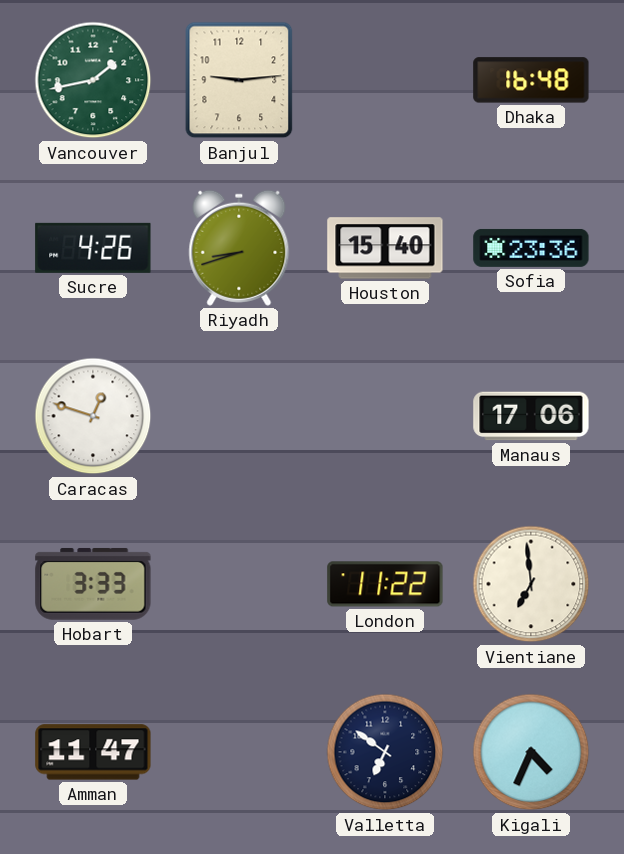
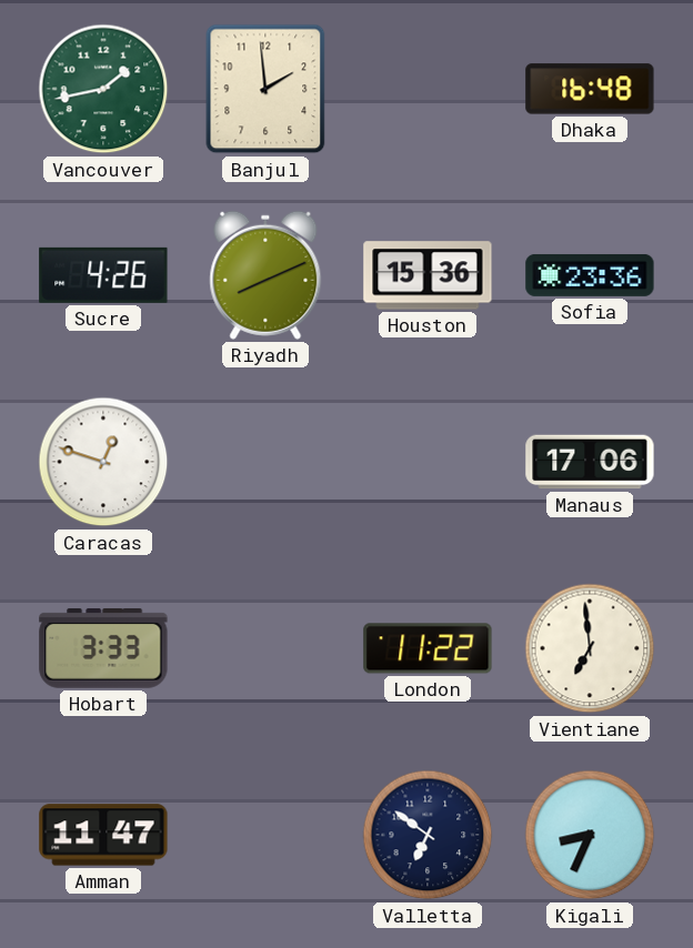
Banjul: 9:14 -> 1:59 (265, 89)
Riyadh: 8:42 -> 8:11 (265, 275)
Houston: 15:40 -> 15:36 (428, 275)
Kigali: 4:34 -> 8:34 (590, 835)
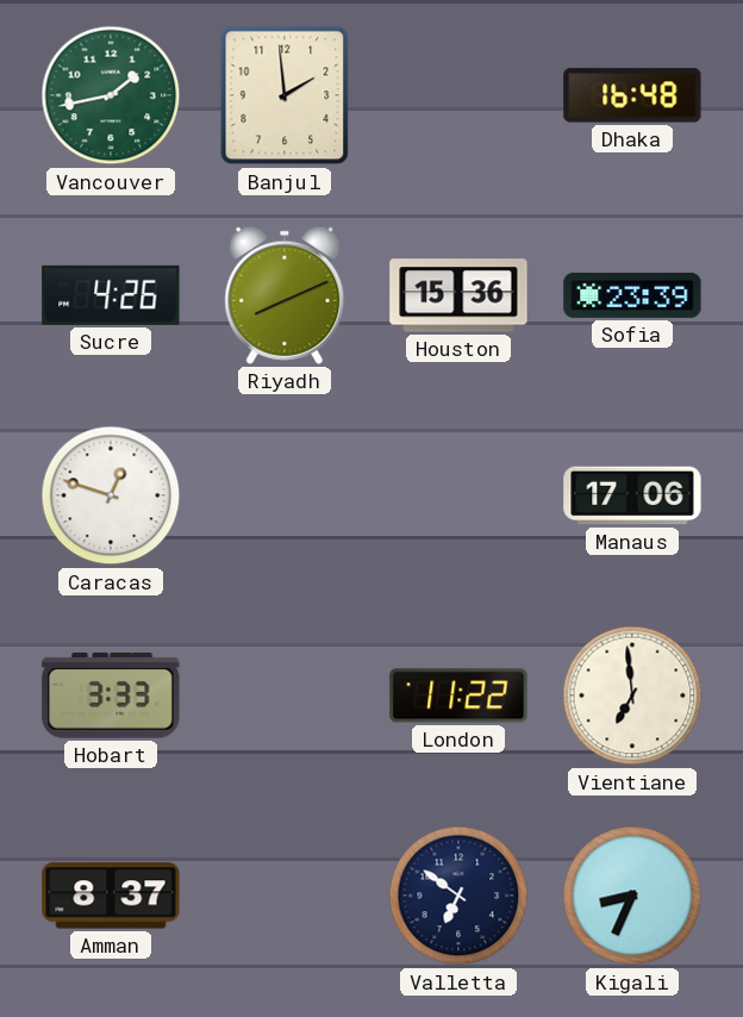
Sofia: 23:36 -> 23:39 (632, 295)
Amman: 11:47 -> 8:37 (111, 896)
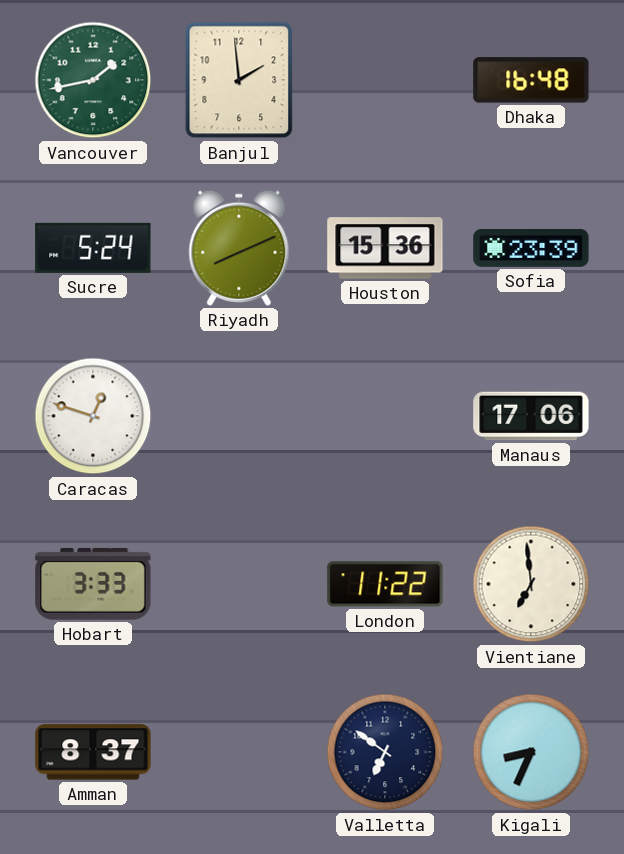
Sucre: 4:26 -> 5:24 (93, 248)
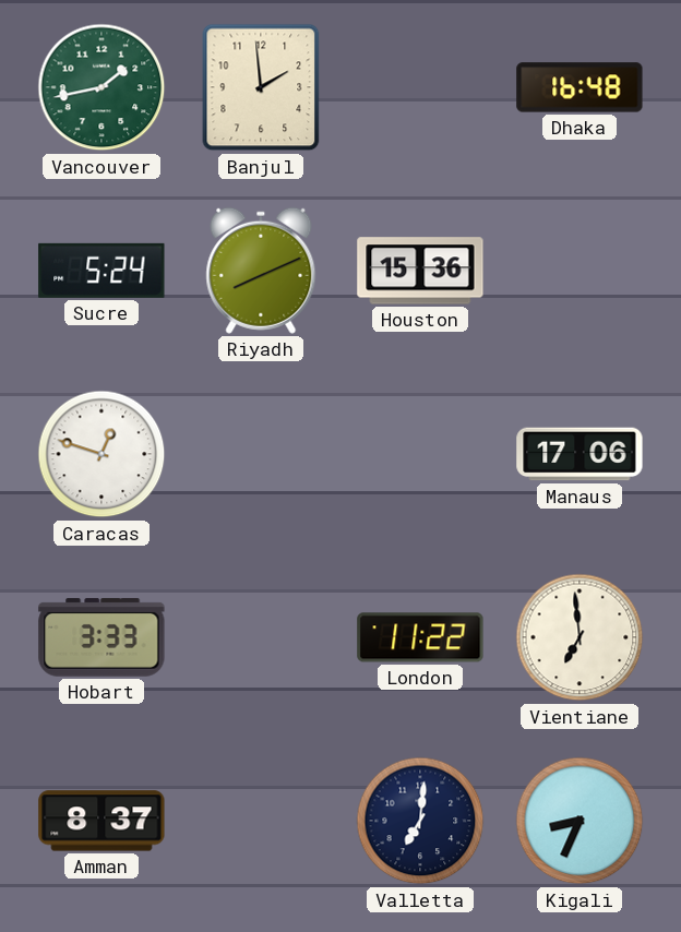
Sofia: 23:39 -> none (531, 248)
Valletta: 6:51 -> 7:01 (420, 821)
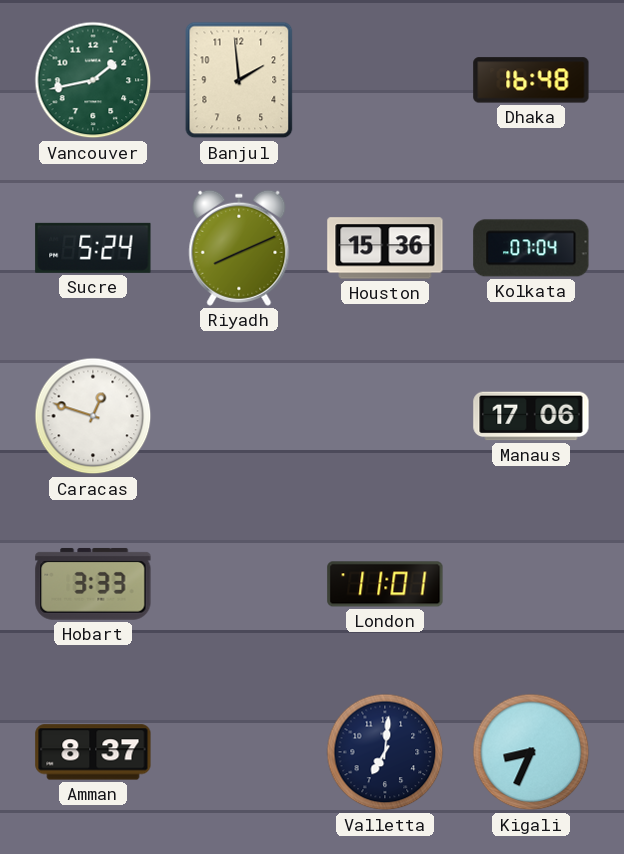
Kolkata: none -> 07:04 (531, 248)
London: 11:22 -> 11:01 (385, 584)
Vientiane: 6:59 -> none (580, 637)
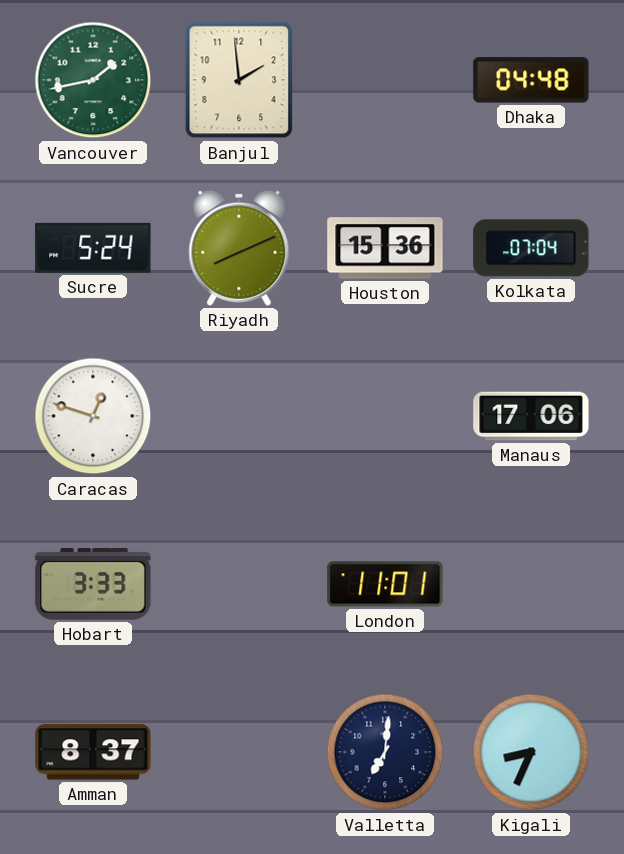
Dhaka: 16:48 -> 04:48 (531, 80)
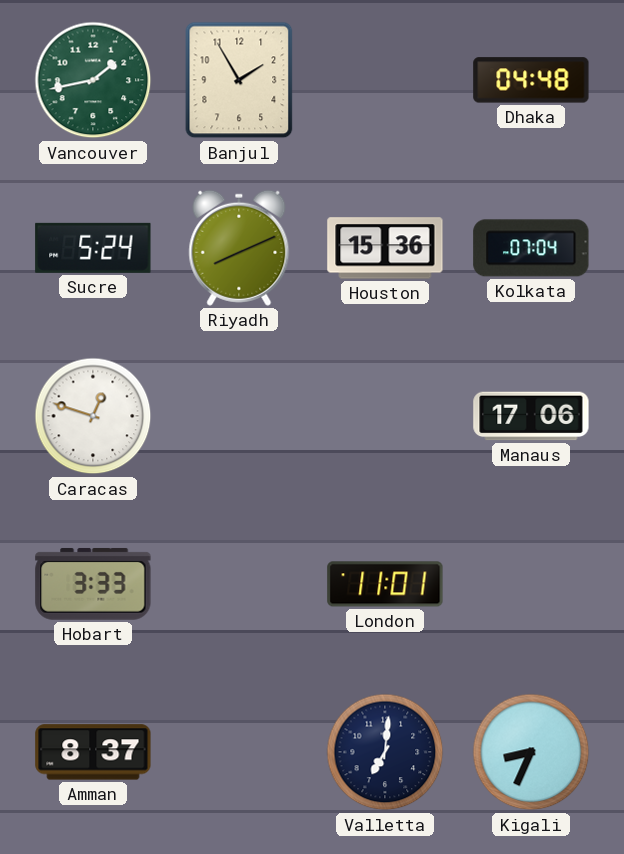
Banjul: 1:59 -> 1:55 (239, 80)
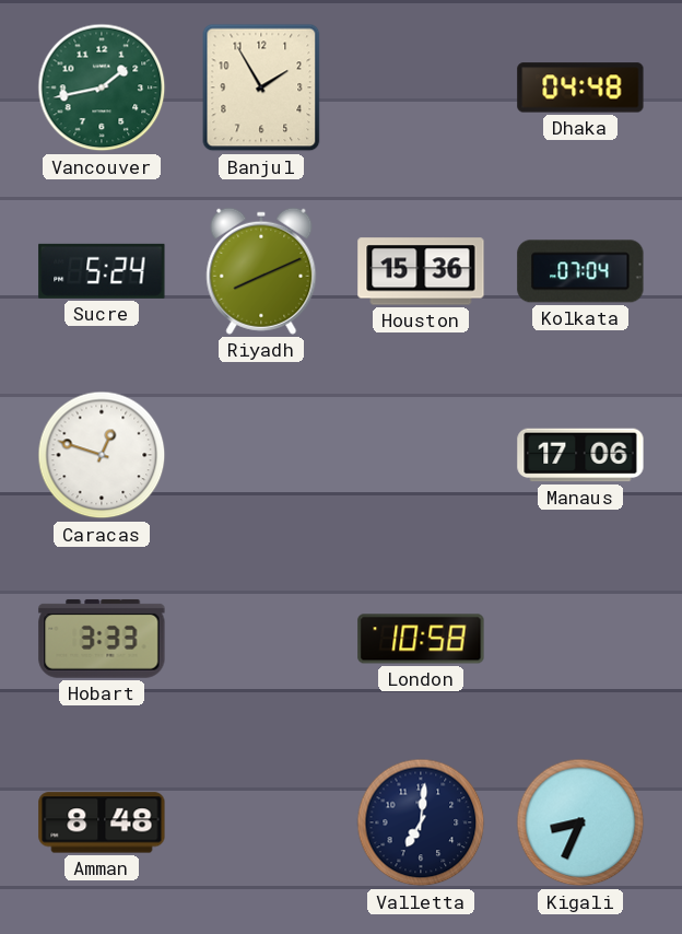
London: 11:01 -> 10:58 (421, 639)
Amman: 8:37 -> 8:48 (102, 822)
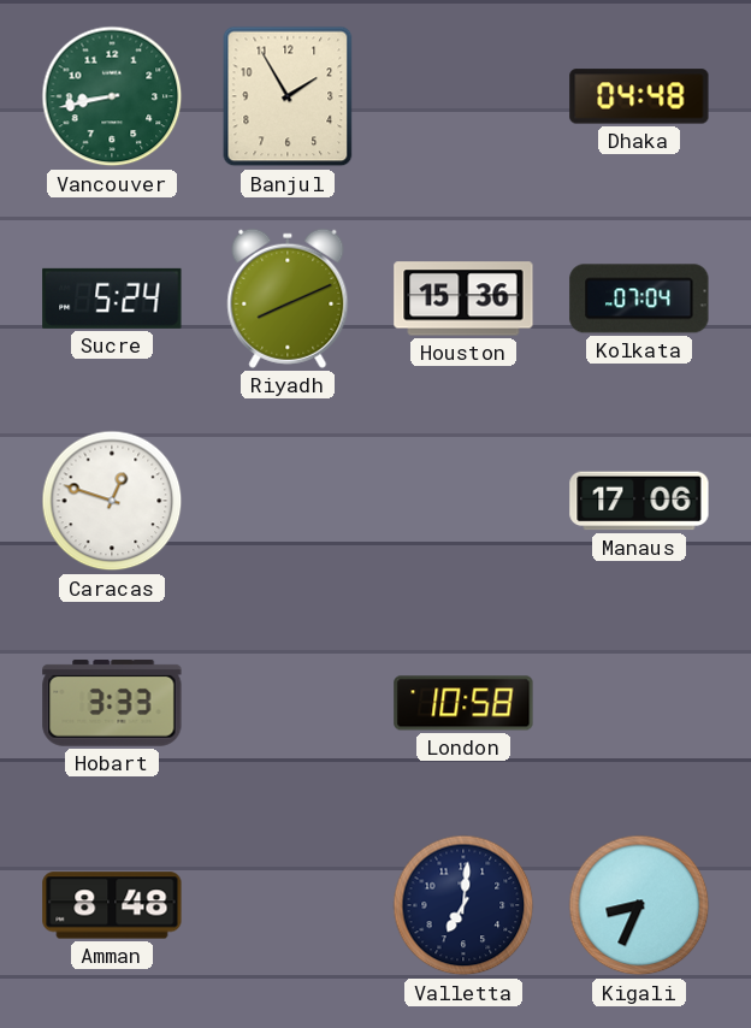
Vancouver: 1:43 -> 8:43 (112, 96)
